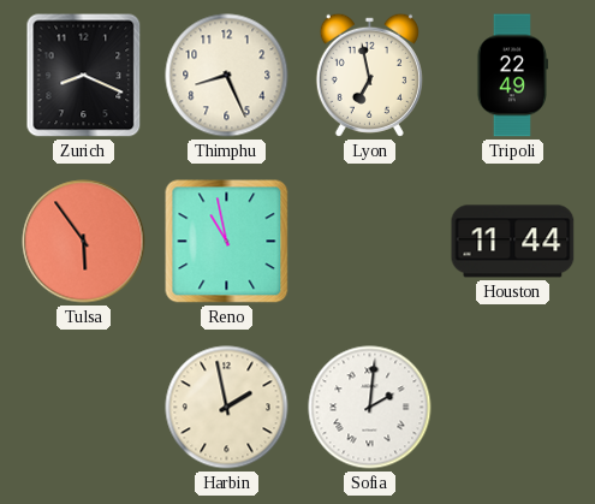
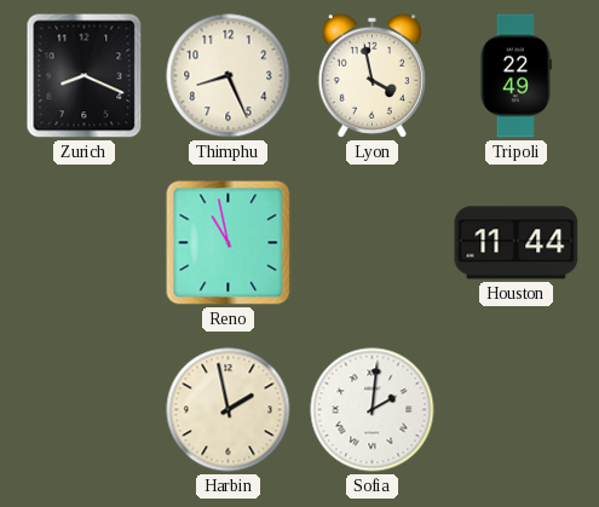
Lyon: 6:58 -> 3:58 (372, 75)
Tulsa: 5:54 -> none (84, 242)
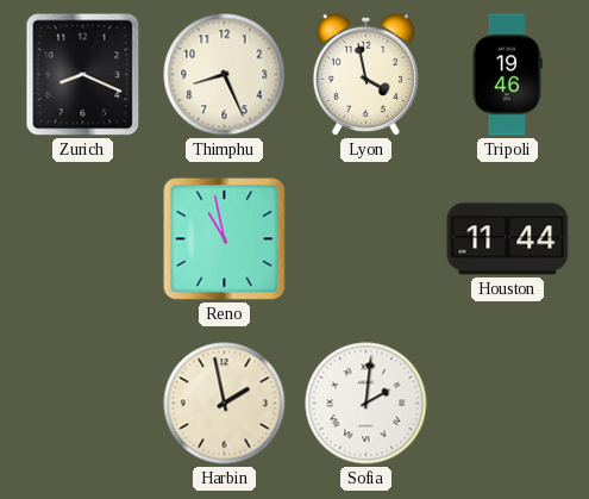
Tripoli: 22:49 -> 19:46 (507, 75)
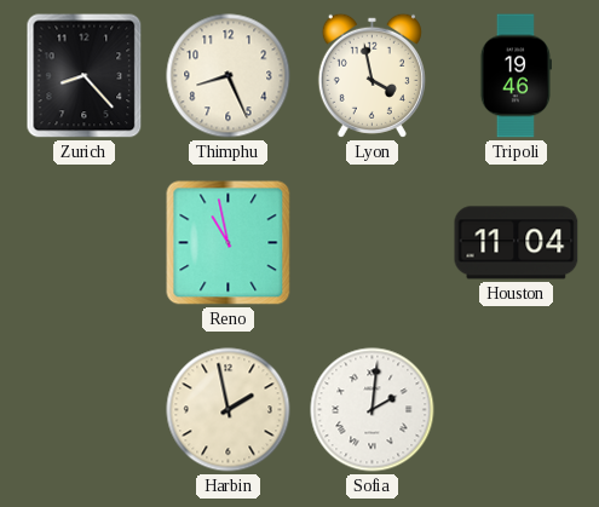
Zurich: 8:19 -> 8:23 (85, 76)
Houston: 11:44 -> 11:04 (517, 243)
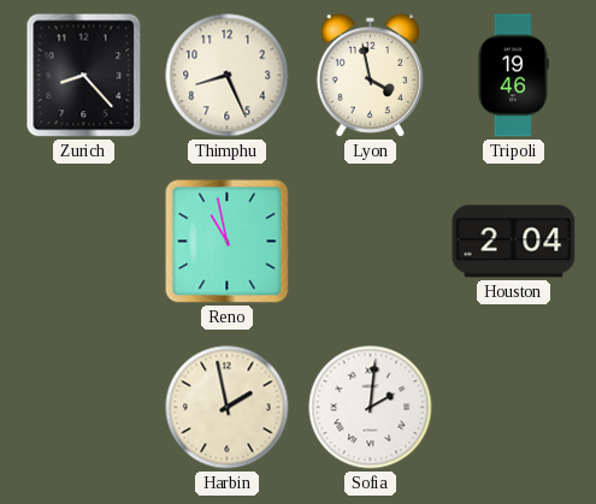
Houston: 11:04 -> 2:04 (514, 242)
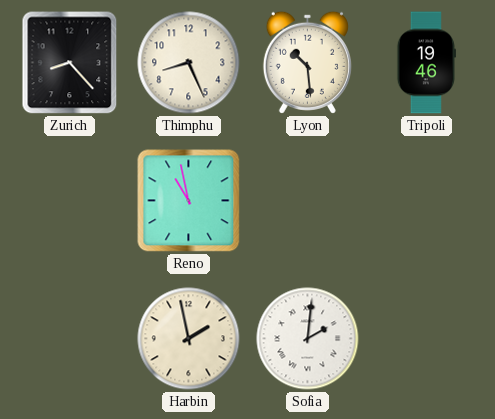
Lyon: 3:58 -> 10:29 (307, 62)
Houston: 2:04 -> none (514, 242)
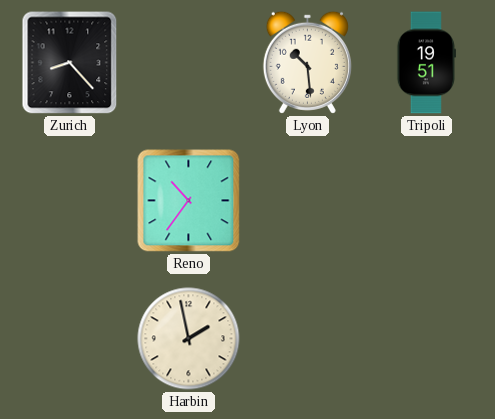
Thimphu: 8:26 -> none (189, 63)
Tripoli: 19:46 -> 19:51 (426, 63)
Reno: 10:58 -> 10:36 (189, 201)
Sofia: 2:01 -> none (308, 339)
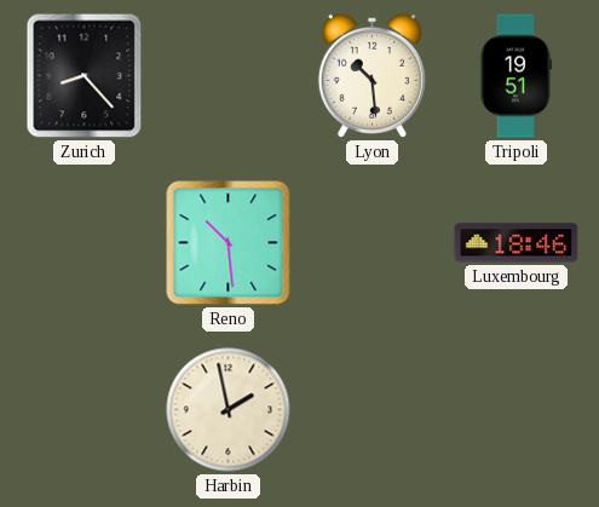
Reno: 10:36 -> 10:29 (229, 243)
Luxembourg: none -> 18:46 (517, 243)
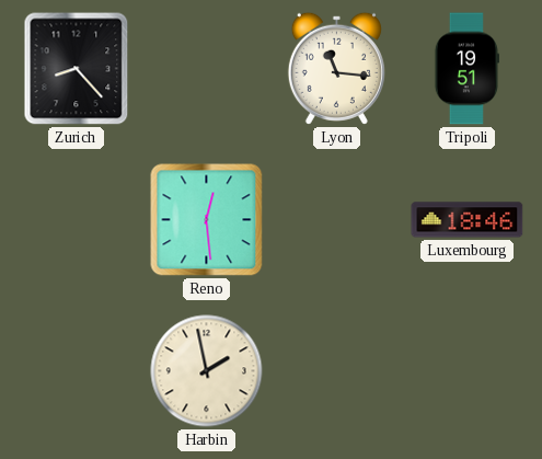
Lyon: 10:29 -> 11:16 (336, 68)
Reno: 10:29 -> 12:29 (207, 220)
